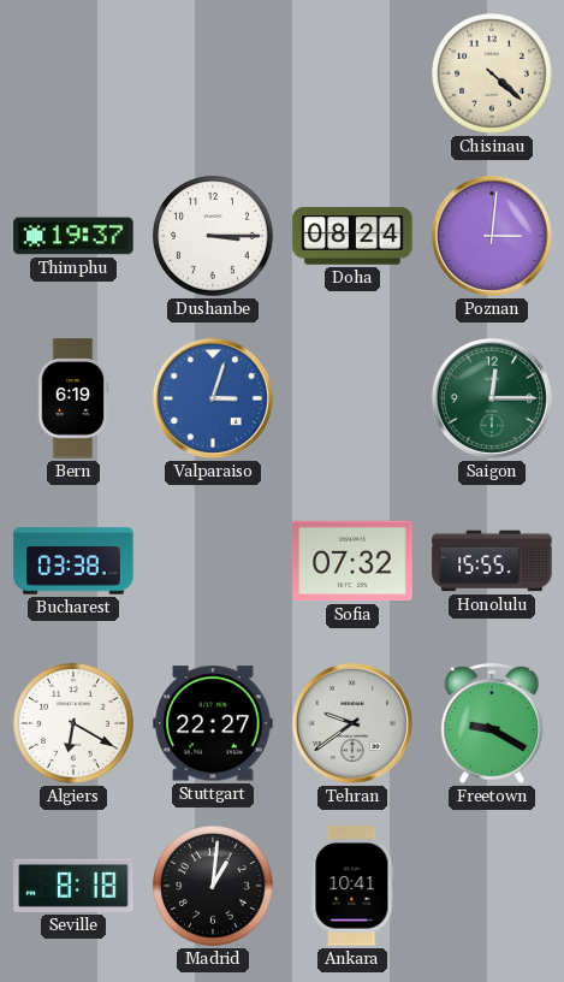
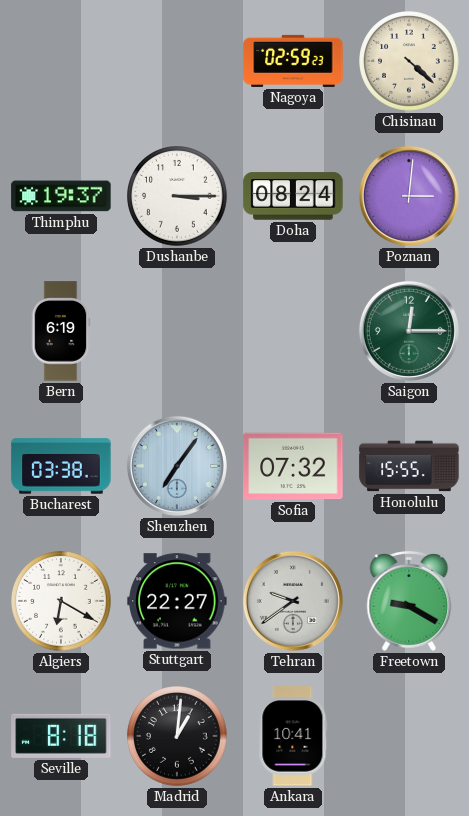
Nagoya: none -> 02:59 (293, 61)
Valparaiso: 3:03 -> none (213, 398)
Shenzhen: none -> 7:06 (177, 466)
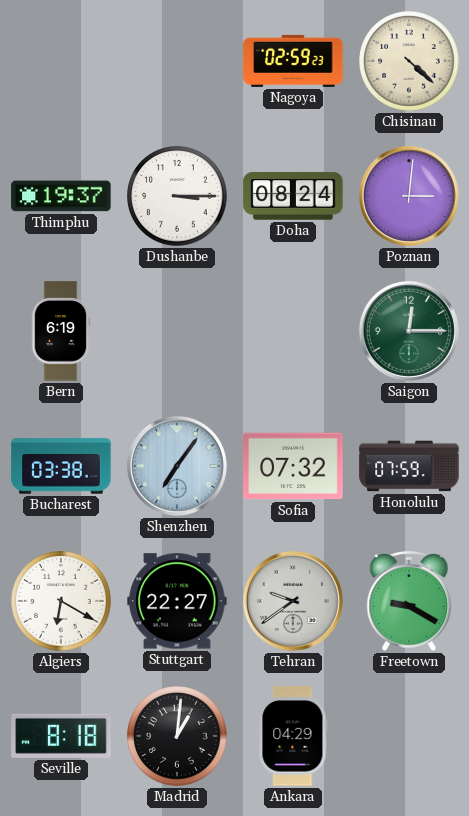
Honolulu: 15:55 -> 07:59 (409, 466)
Ankara: 10:41 -> 04:29 (293, 736)
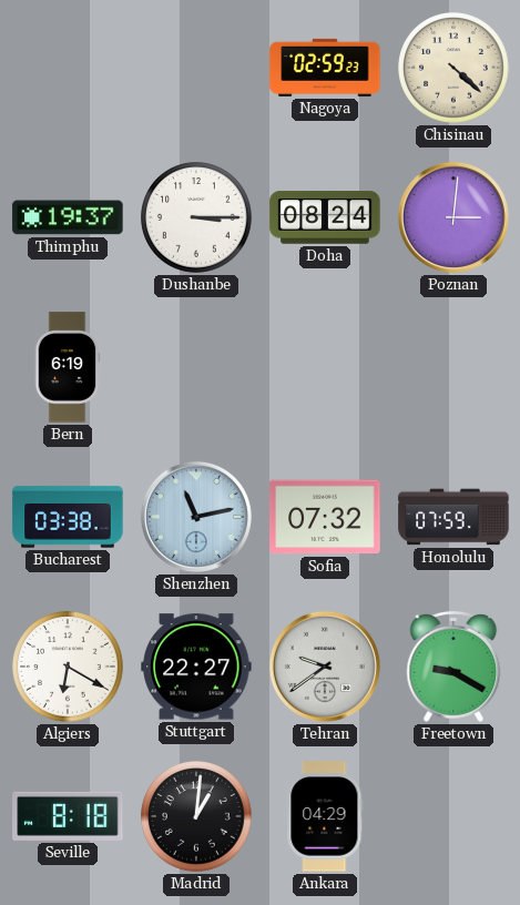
Saigon: 12:15 -> none (409, 331)
Shenzhen: 7:06 -> 11:13 (196, 517)
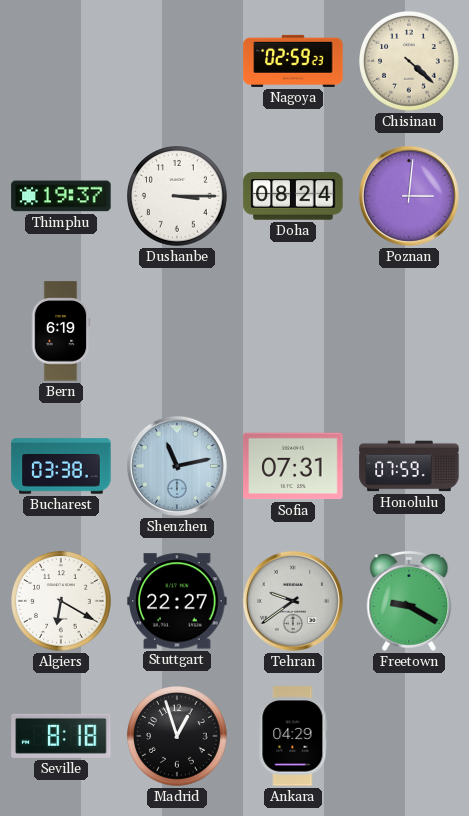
Sofia: 07:32 -> 07:31 (293, 466)
Madrid: 1:01 -> 12:57 (178, 737)
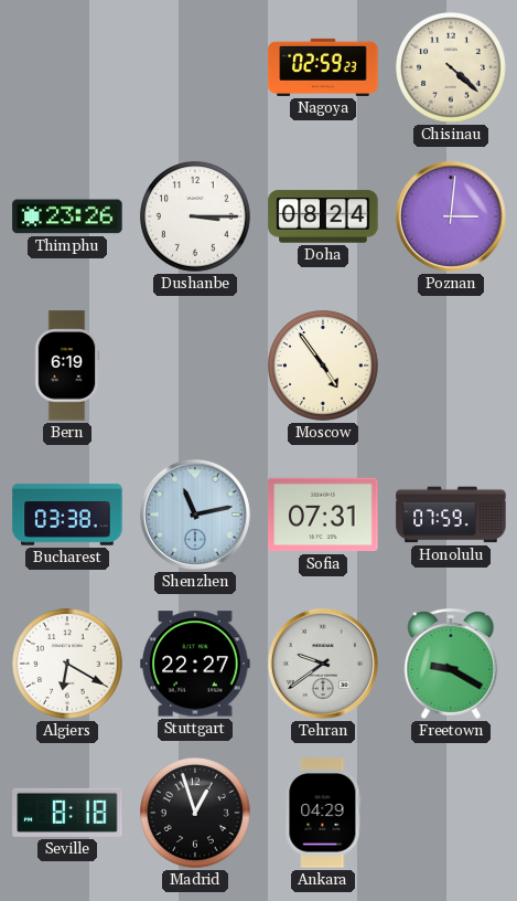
Thimphu: 19:37 -> 23:26 (67, 216)
Moscow: none -> 4:54 (324, 367)
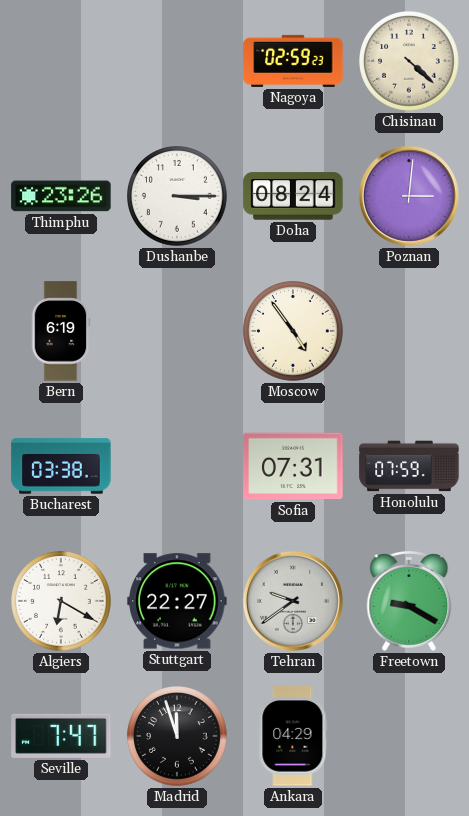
Shenzhen: 11:13 -> none (195, 515)
Seville: 8:18 -> 7:47 (61, 736)
Madrid: 12:57 -> 11:57 (178, 737)
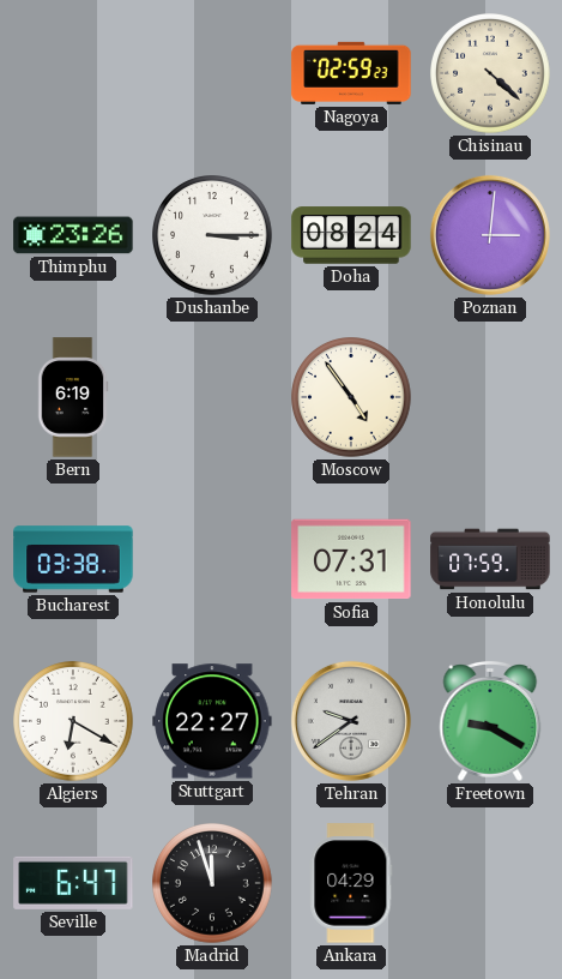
Seville: 7:47 -> 6:47 (73, 883)
